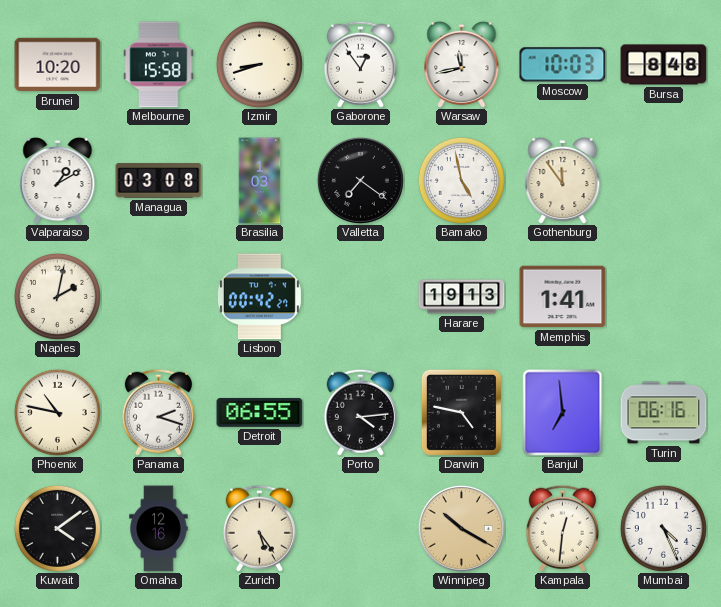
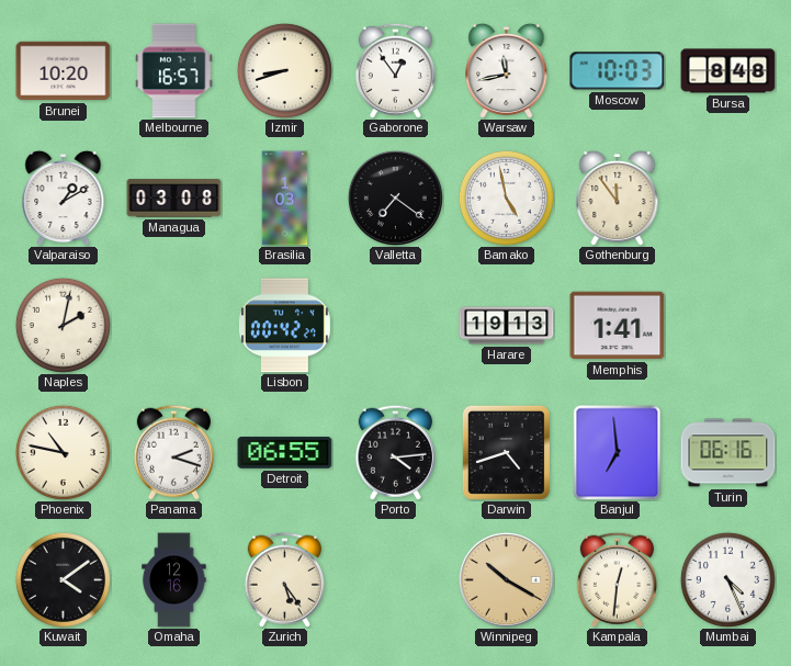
Melbourne: 15:58 -> 16:57 (174, 71)
Darwin: 4:47 -> 4:42 (506, 452)
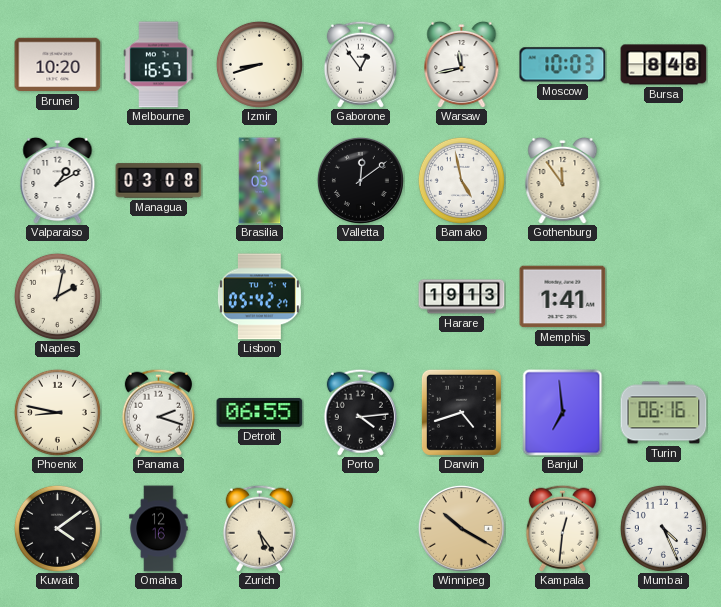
Valletta: 7:21 -> 12:09 (360, 180)
Lisbon: 00:42 -> 05:42 (259, 297)
Phoenix: 10:47 -> 8:47 (57, 412)
